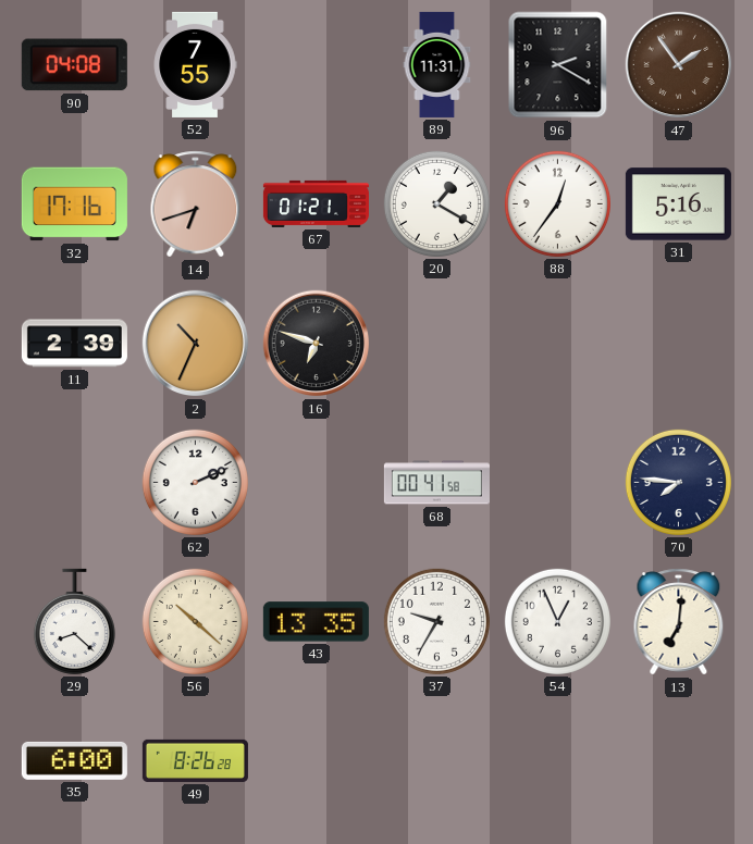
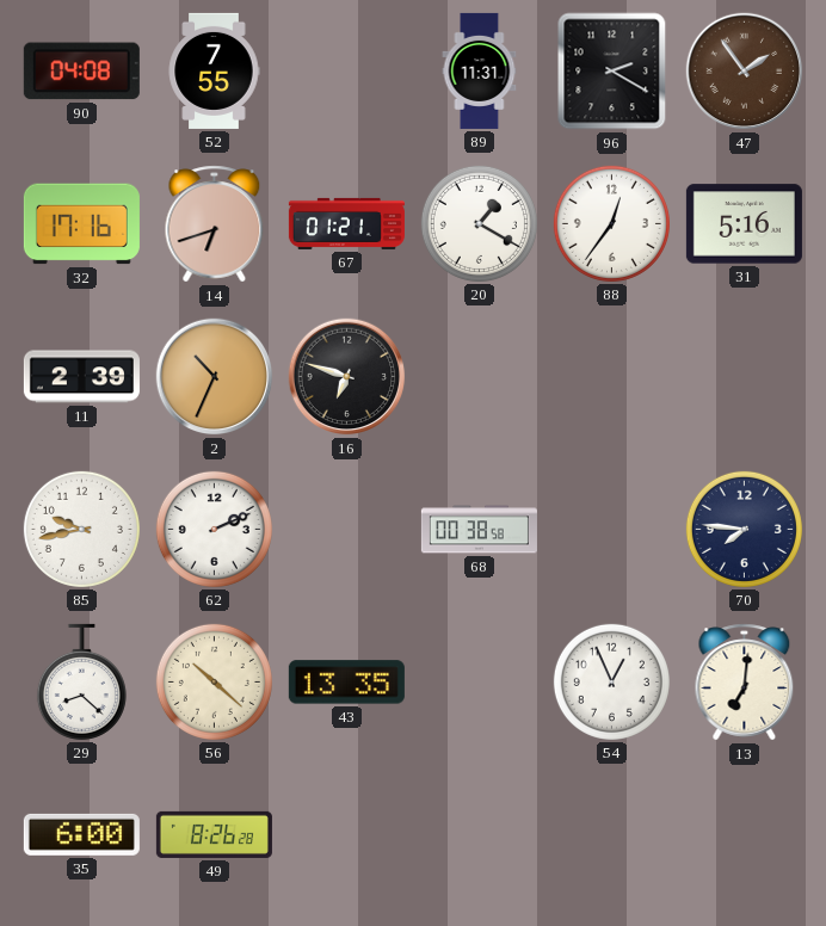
85: none -> 9:43 (81, 529)
68: 00:41 -> 00:38 (479, 530)
37: 9:35 -> none (436, 621)
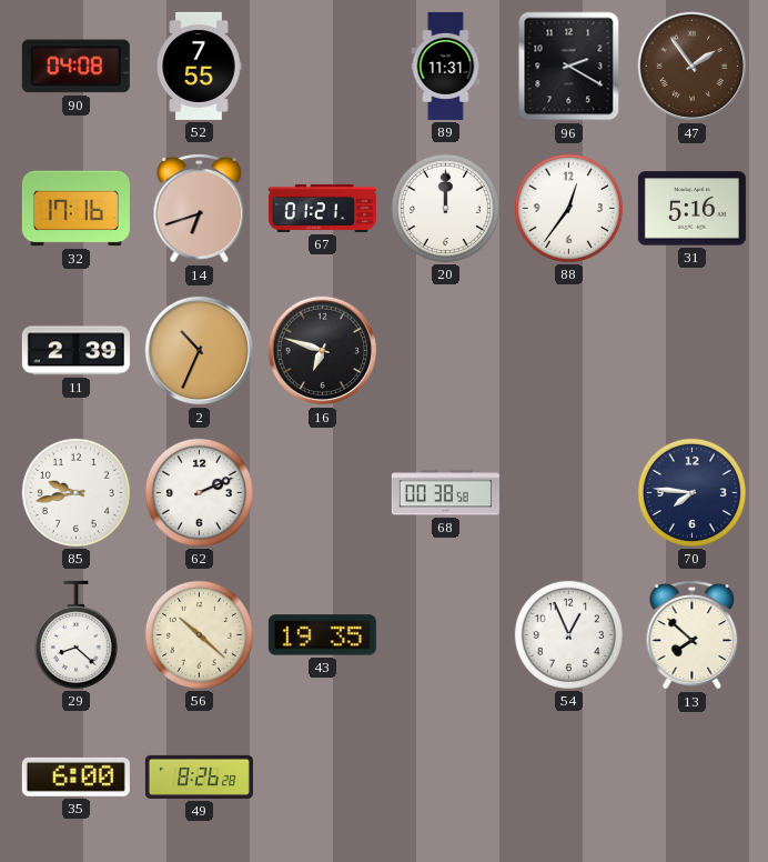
20: 1:20 -> 12:00 (445, 208)
43: 13:35 -> 19:35 (322, 635)
13: 7:01 -> 7:52 (693, 635)
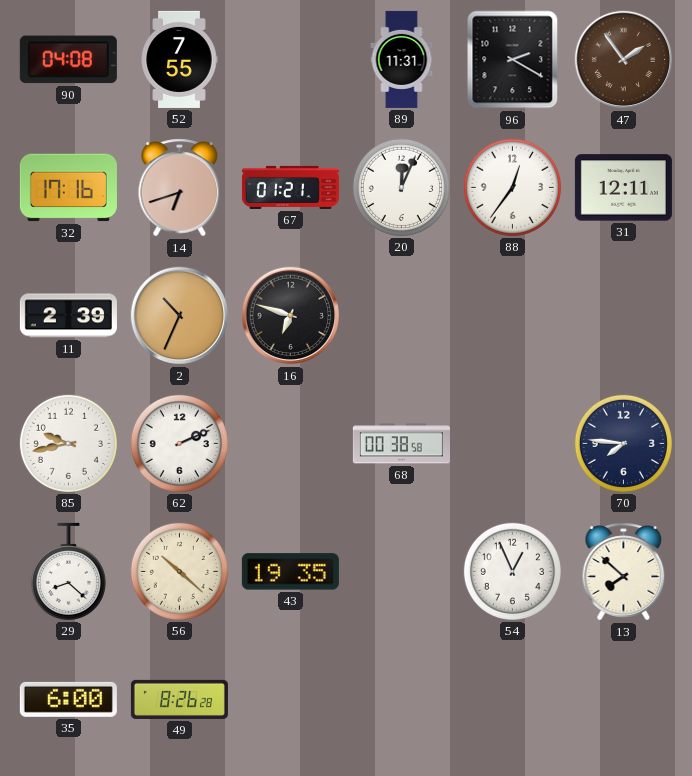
20: 12:00 -> 12:04 (401, 187)
31: 5:16 -> 12:11 (623, 188)
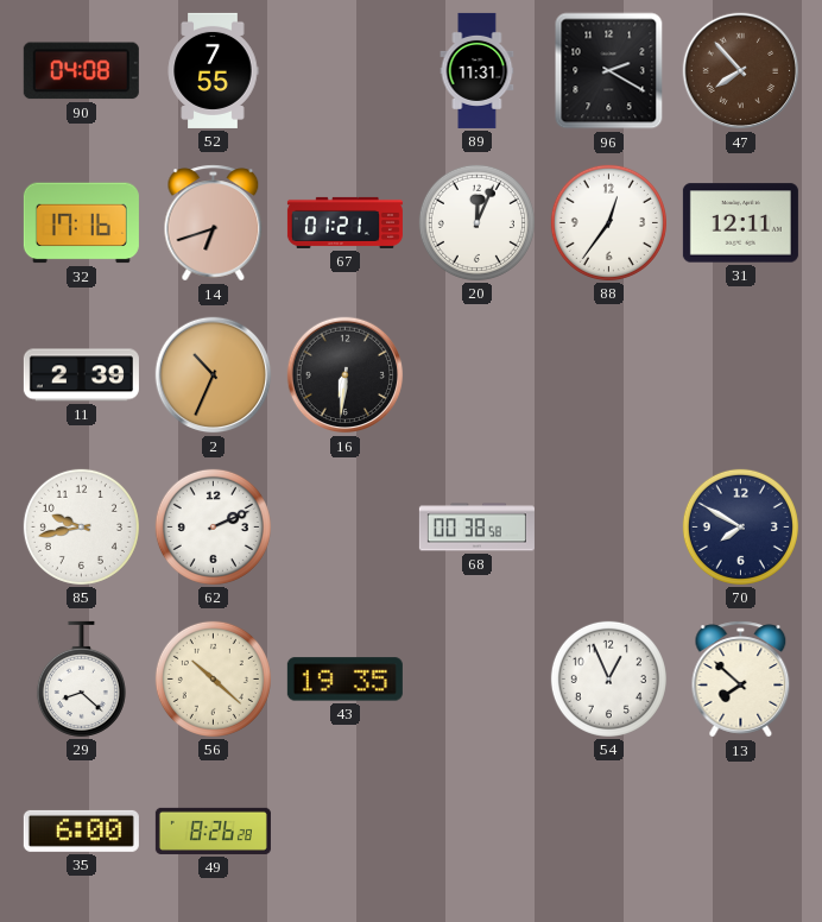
47: 1:54 -> 7:53 (741, 71)
16: 6:48 -> 6:31 (346, 375)
70: 7:46 -> 7:50 (740, 526)
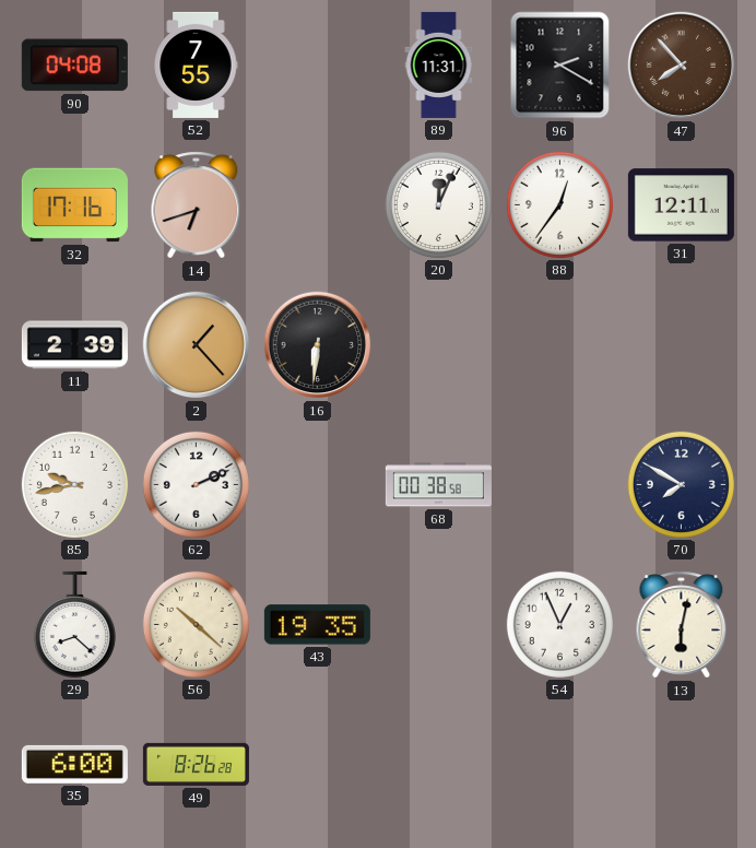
67: 01:21 -> none (344, 222)
2: 10:34 -> 1:23 (197, 345)
13: 7:52 -> 6:02 (682, 625)
